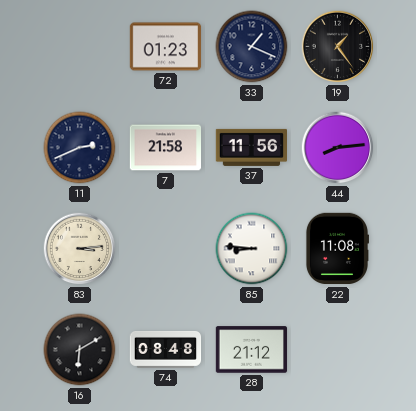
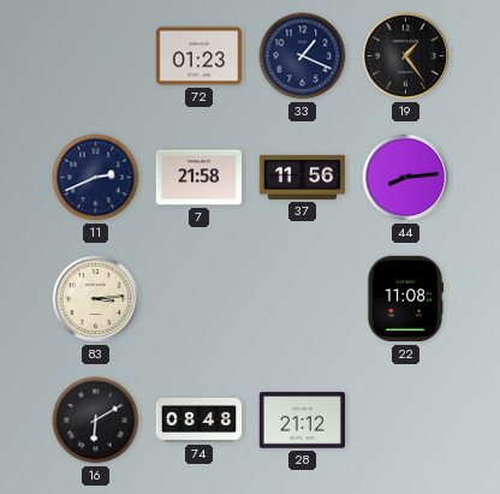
85: 8:46 -> none (252, 249)
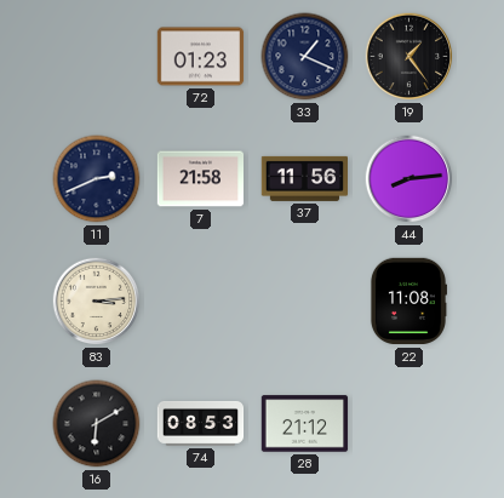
74: 08:48 -> 08:53 (201, 423)
